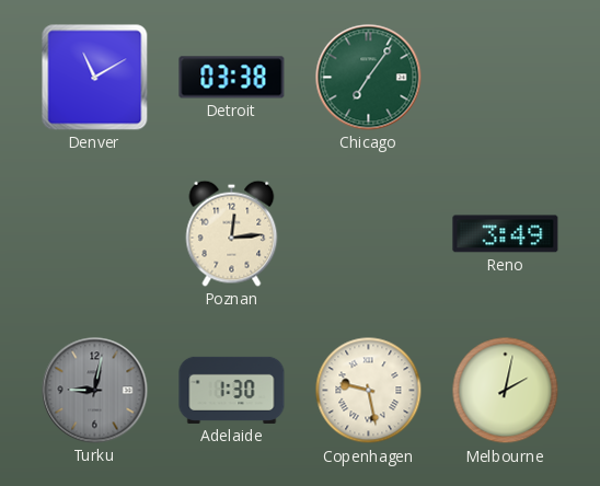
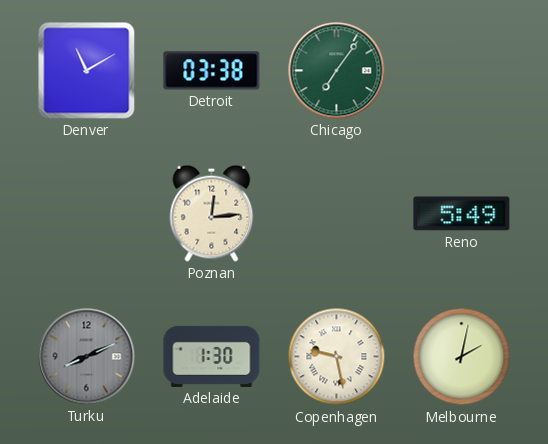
Reno: 3:49 -> 5:49 (462, 214)
Turku: 9:02 -> 8:11 (87, 357)
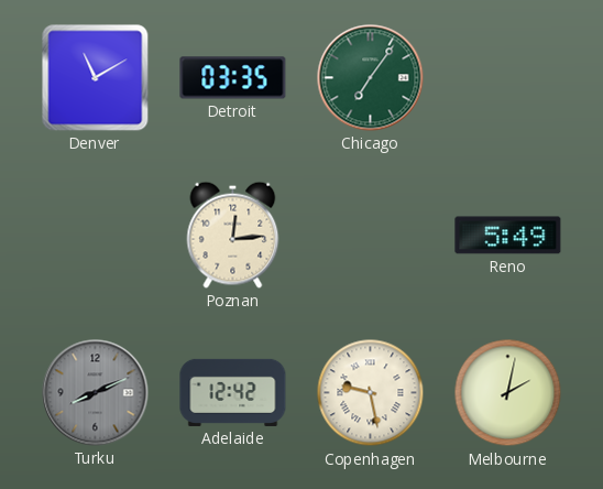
Detroit: 03:38 -> 03:35 (233, 78)
Adelaide: 1:30 -> 12:42 (233, 392)
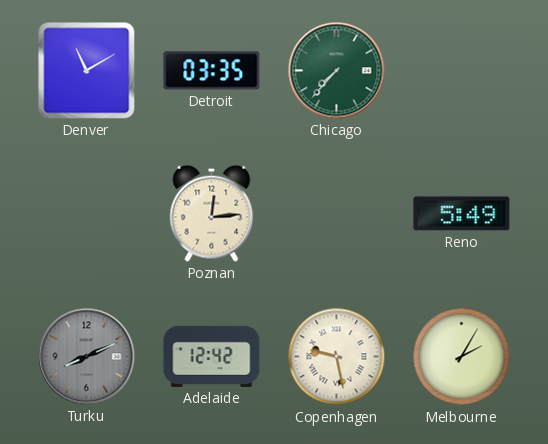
Chicago: 7:06 -> 7:37 (337, 71)
Melbourne: 2:02 -> 2:05 (462, 357)
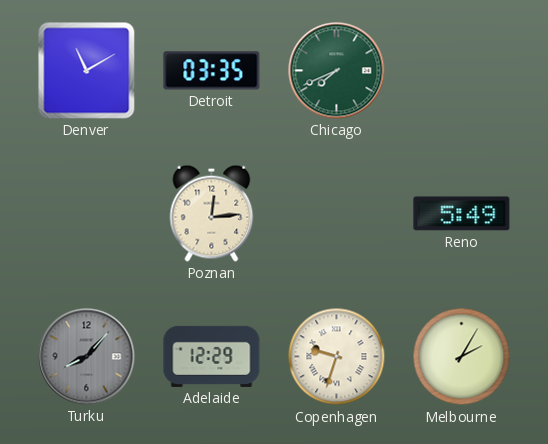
Chicago: 7:37 -> 7:41 (337, 71)
Turku: 8:11 -> 8:07 (87, 357)
Adelaide: 12:42 -> 12:29 (212, 356)
Copenhagen: 9:28 -> 9:33 (337, 357)
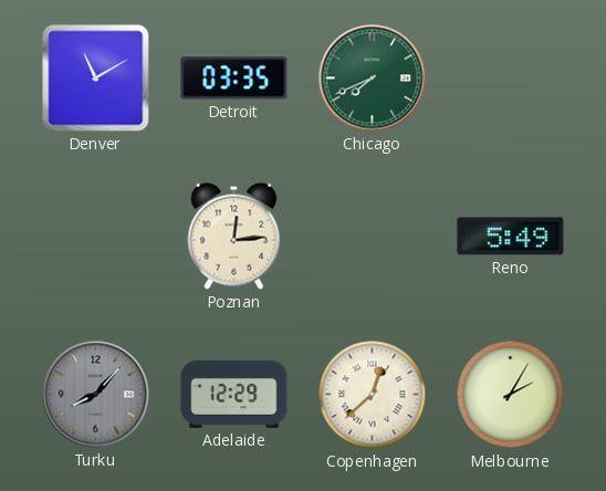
Copenhagen: 9:33 -> 12:38 (373, 395)
